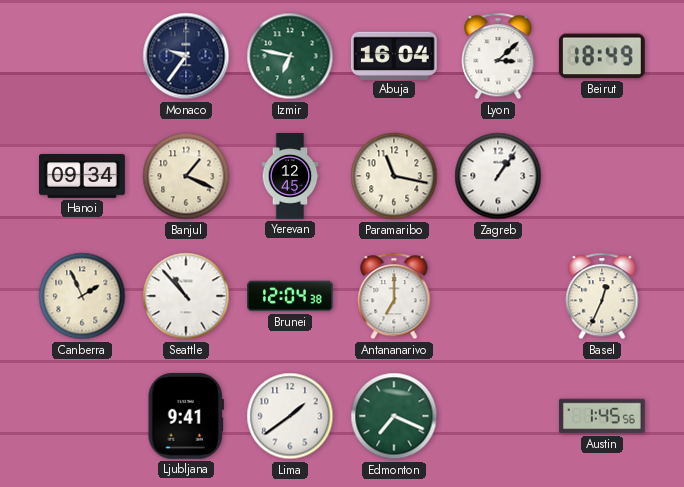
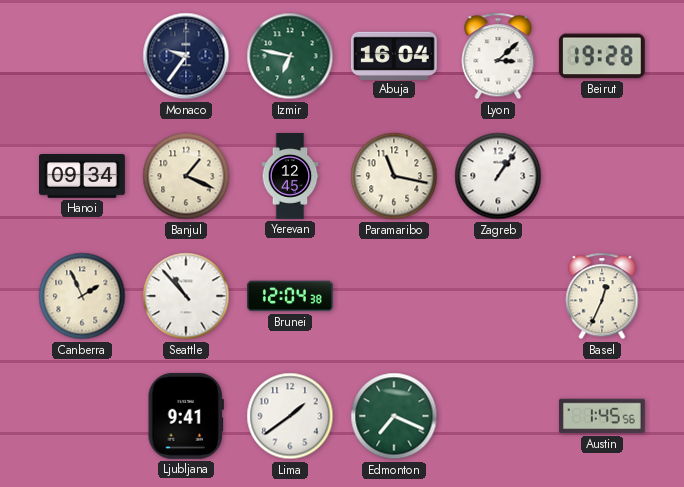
Beirut: 18:49 -> 19:28 (602, 56)
Antananarivo: 7:00 -> none (394, 296)
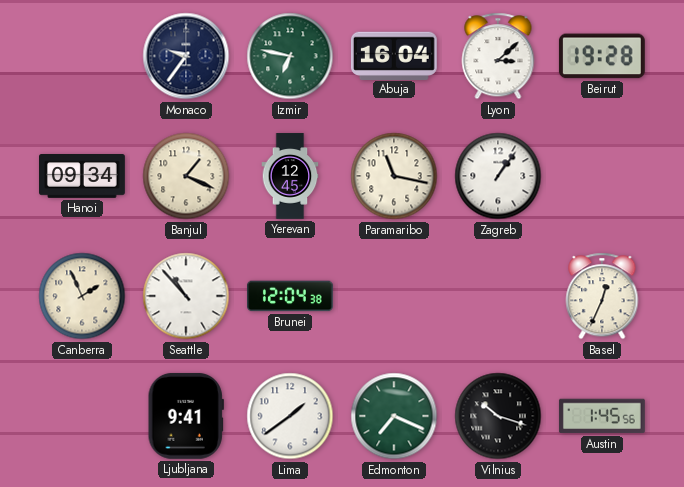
Vilnius: none -> 10:18 (498, 416)
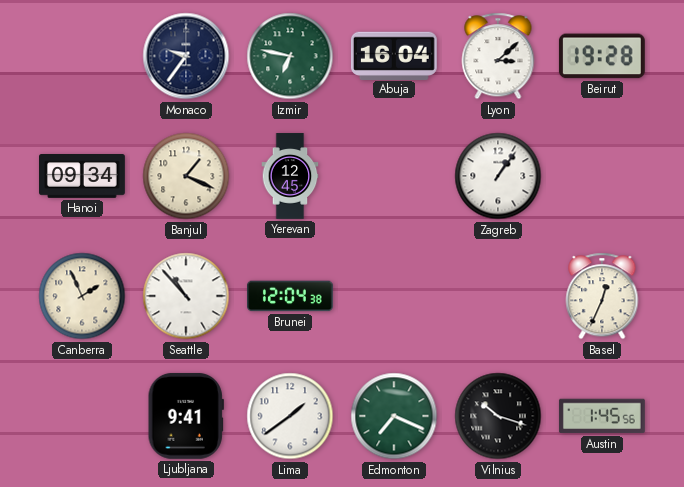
Paramaribo: 11:17 -> none (394, 176)
